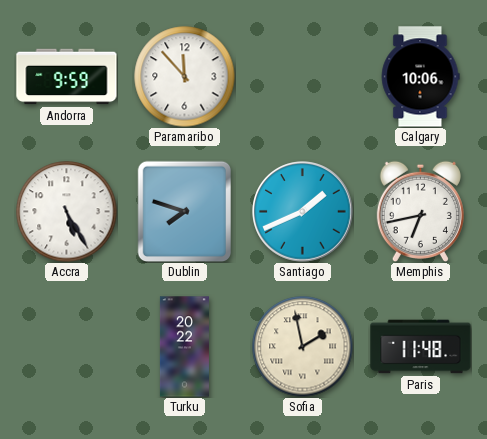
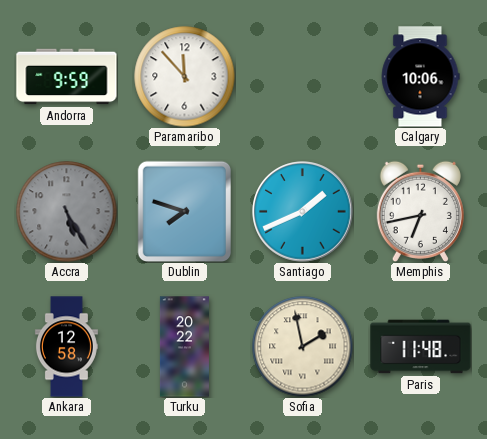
Accra dial: white -> grey (67, 212)
Ankara: none -> 12:58 (66, 347)
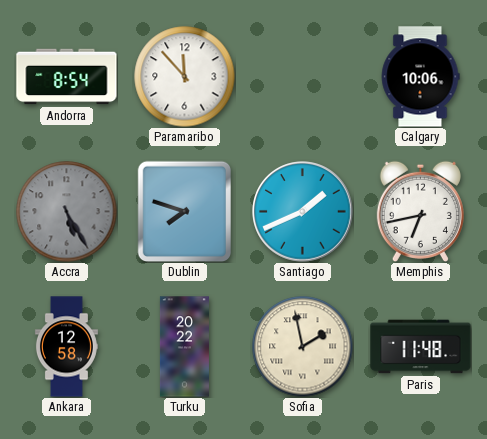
Andorra: 9:59 -> 8:54 (67, 77)
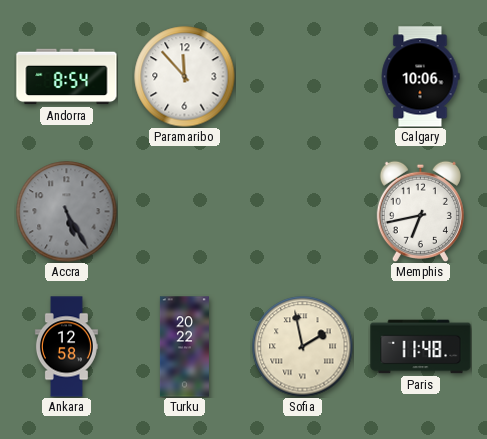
Dublin: 7:48 -> none (185, 211)
Santiago: 1:41 -> none (303, 212)
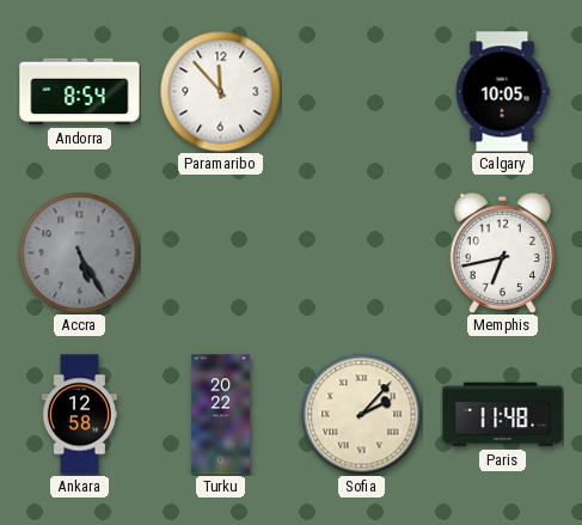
Calgary: 10:06 -> 10:05 (502, 92)
Sofia: 1:58 -> 2:07 (362, 415)
